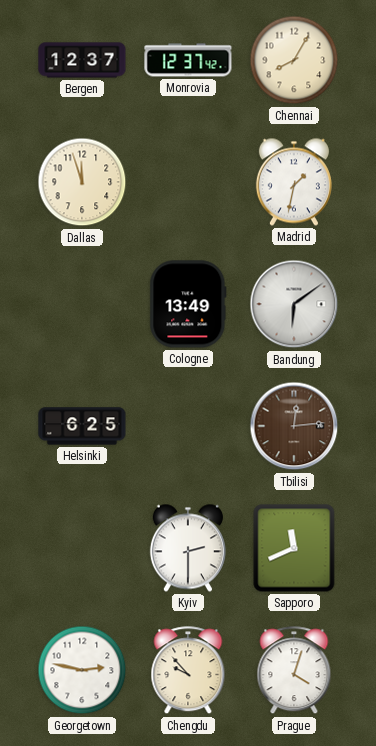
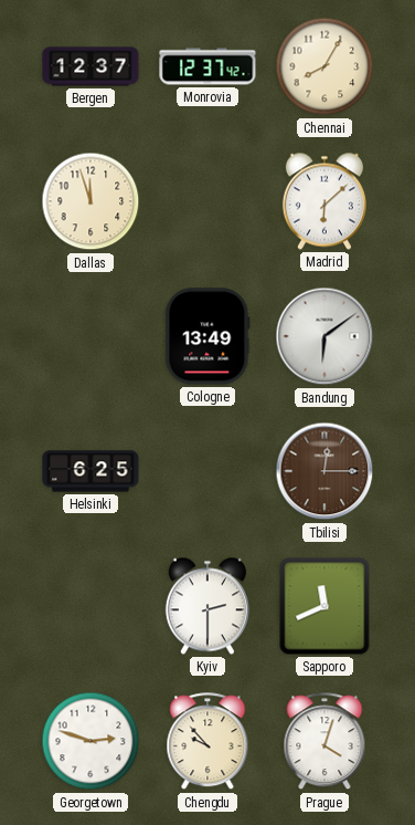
Madrid: 1:32 -> 6:08 (324, 201)
Tbilisi: 12:14 -> 12:15 (324, 471)
Georgetown: 2:47 -> 2:48 (91, 741)
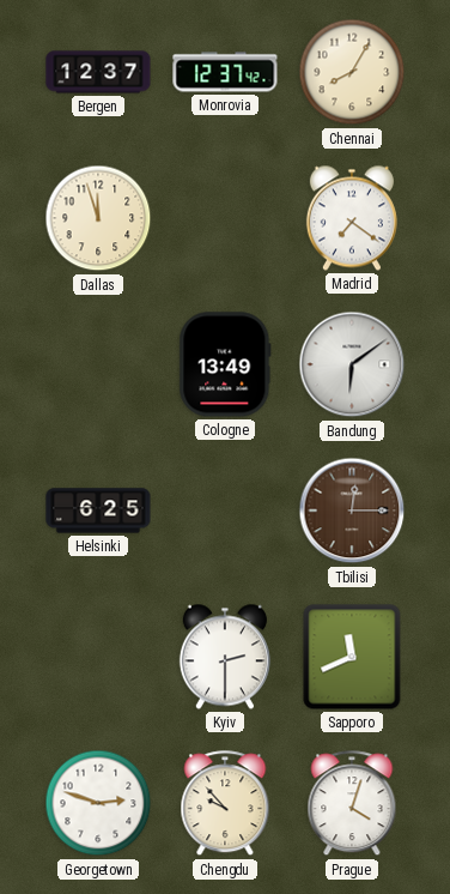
Madrid: 6:08 -> 7:21 (352, 218)
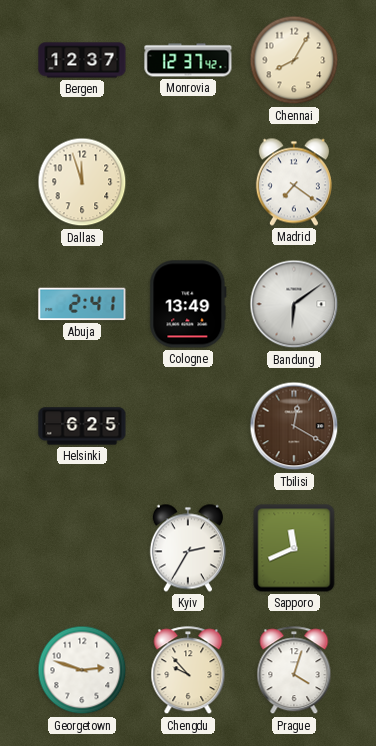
Abuja: none -> 2:41 (82, 304)
Tbilisi: 12:15 -> 12:20 (294, 426)
Kyiv: 2:30 -> 2:35 (188, 548)
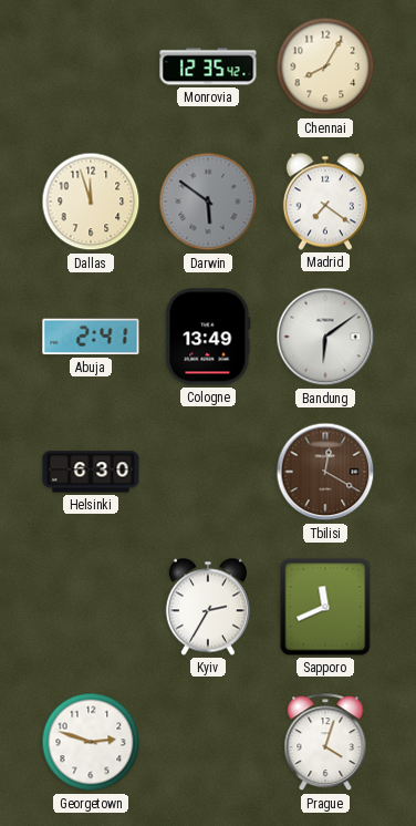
Bergen: 12:37 -> none (82, 60)
Monrovia: 12:37 -> 12:35 (208, 66)
Darwin: none -> 5:51 (208, 202)
Helsinki: 6:25 -> 6:30 (91, 472)
Chengdu: 9:53 -> none (188, 671)
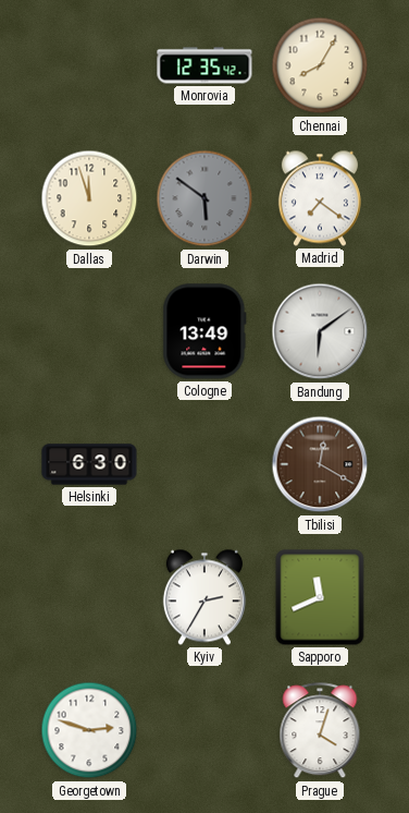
Abuja: 2:41 -> none (91, 337)
